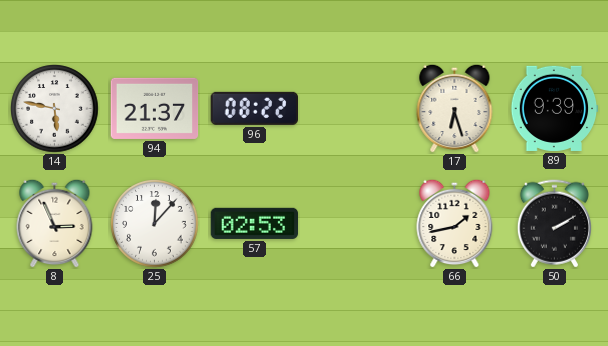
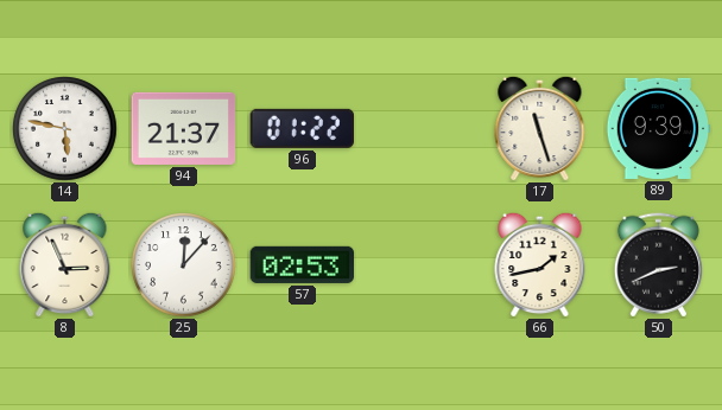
96: 08:22 -> 01:22 (302, 128)
17: 6:27 -> 11:27 (540, 128)
50: 2:10 -> 2:41 (658, 265)
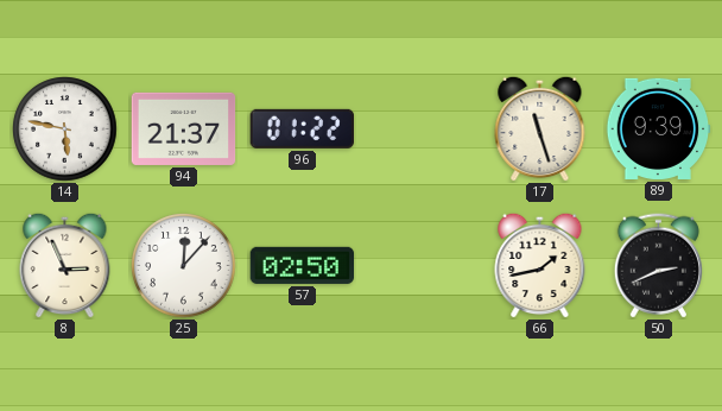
57: 02:53 -> 02:50 (303, 265)
